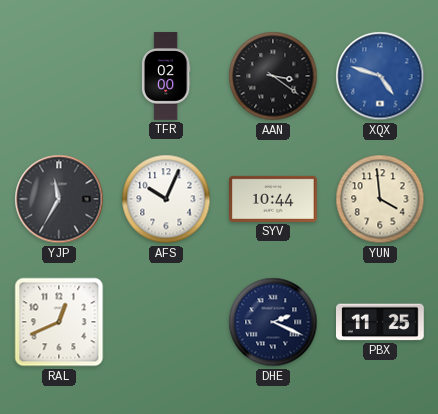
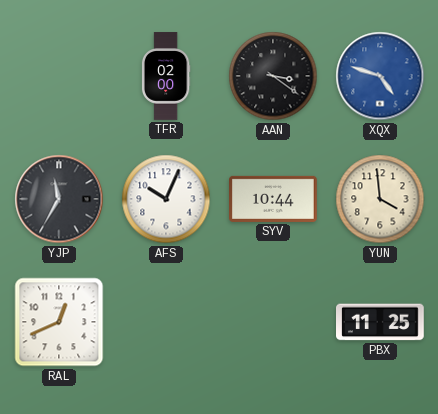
DHE: 2:19 -> none (273, 322)
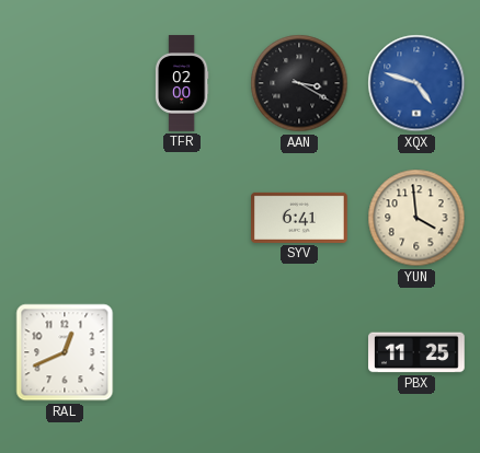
AAN: 3:21 -> 3:20 (299, 83)
YJP: 11:35 -> none (59, 199)
AFS: 10:04 -> none (166, 199)
SYV: 10:44 -> 6:41 (300, 218)
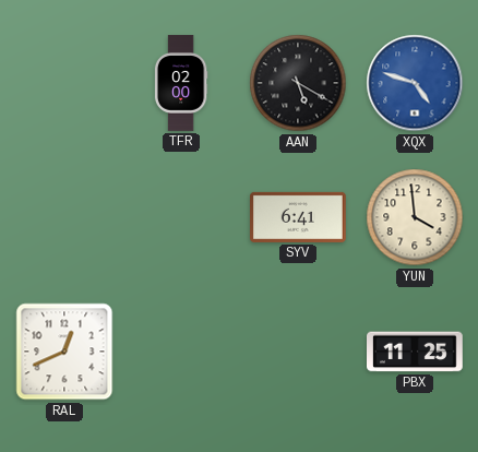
AAN: 3:20 -> 5:20 (298, 83)
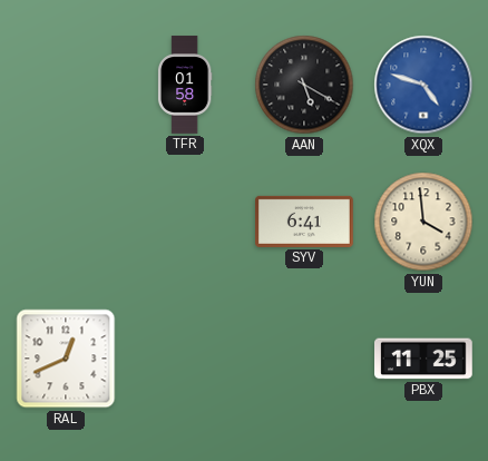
TFR: 02:00 -> 01:58 (185, 85)
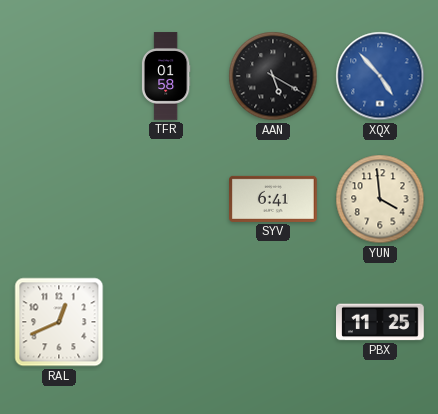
XQX: 4:48 -> 4:53 (380, 76)
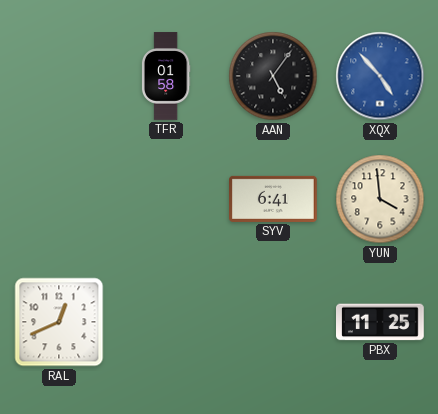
AAN: 5:20 -> 5:06 (273, 76)
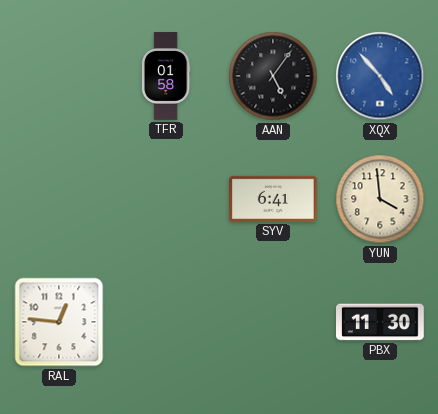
RAL: 12:41 -> 12:46 (59, 322)
PBX: 11:25 -> 11:30 (381, 322)
